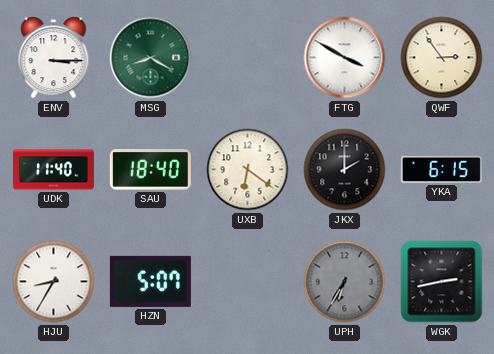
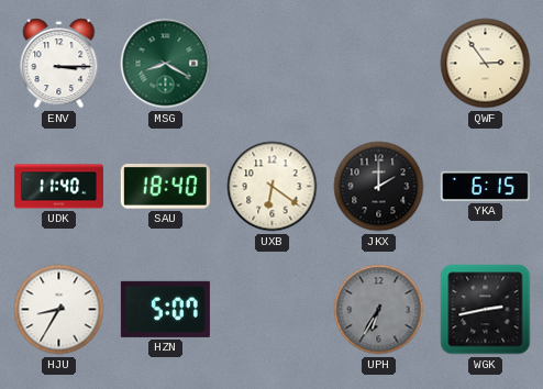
FTG: 3:50 -> none (345, 58)
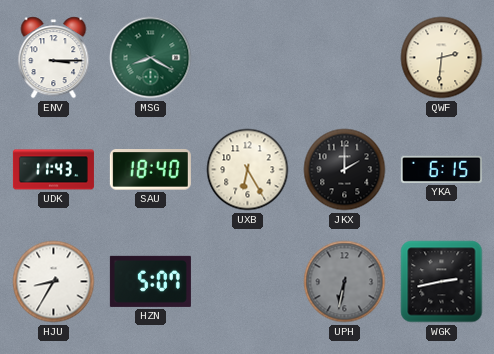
QWF: 2:54 -> 2:31 (442, 58)
UDK: 11:40 -> 11:43 (53, 170)
UXB: 6:21 -> 6:25 (248, 170)
UPH: 6:35 -> 6:32 (345, 282)
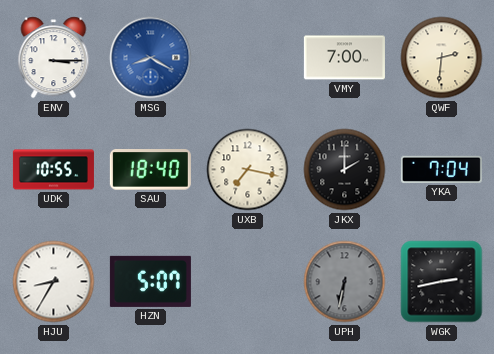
MSG dial: green -> blue (151, 58)
VMY: none -> 7:00 (344, 58)
UDK: 11:43 -> 10:55 (53, 170)
UXB: 6:25 -> 7:17 (248, 170)
YKA: 6:15 -> 7:04 (441, 169)
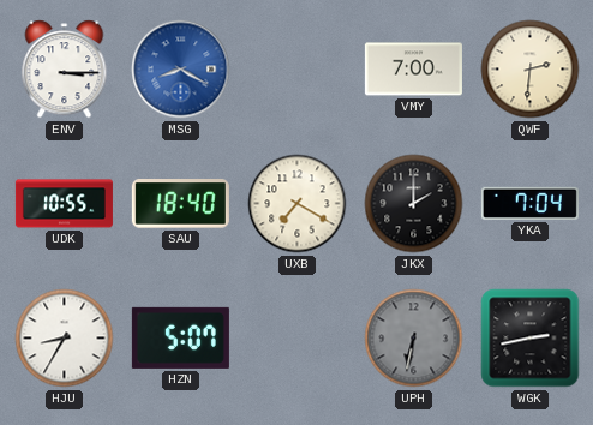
UXB: 7:17 -> 7:20 (298, 204)
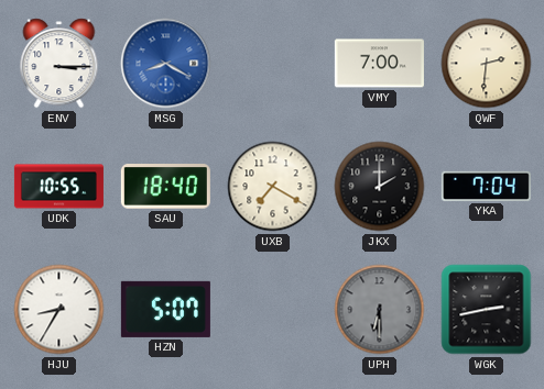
UPH: 6:32 -> 6:30 (380, 310)
